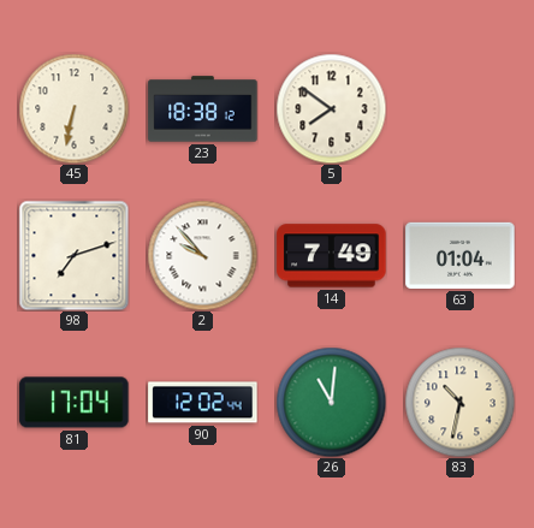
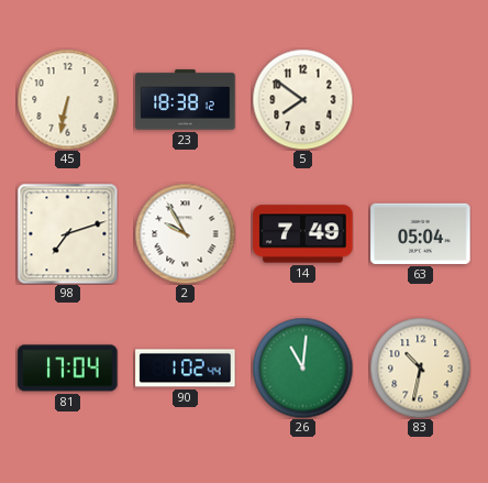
2: 9:53 -> 9:55 (185, 233)
63: 01:04 -> 05:04 (421, 233)
90: 12:02 -> 1:02 (186, 369)
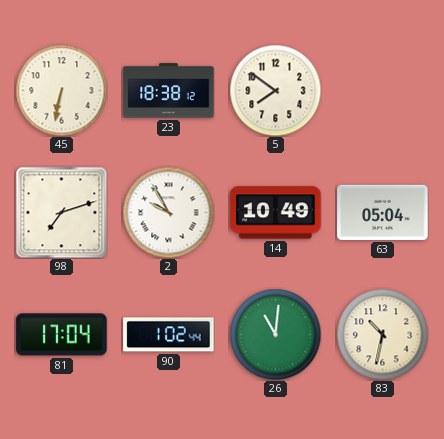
14: 7:49 -> 10:49 (276, 213)
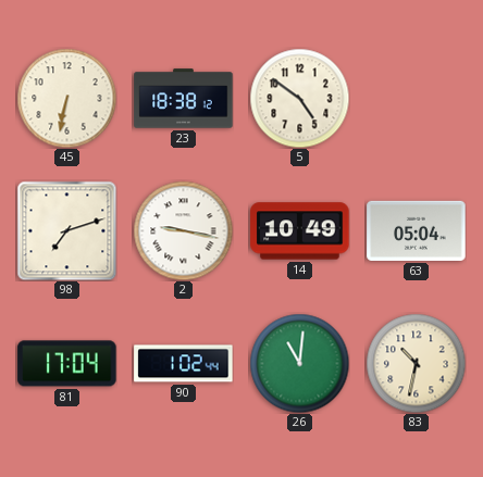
5: 7:51 -> 4:51 (299, 98)
2: 9:55 -> 9:17 (183, 230)
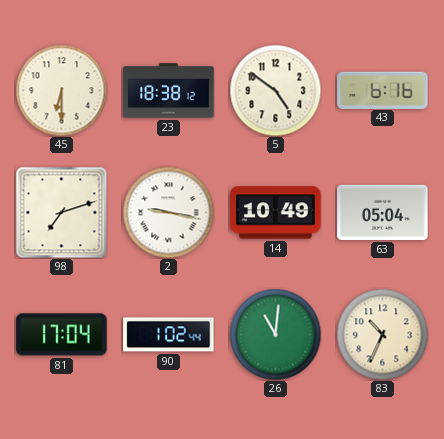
45: 6:32 -> 6:30 (61, 90)
43: none -> 6:16 (383, 90)
83: 10:32 -> 10:34 (382, 334)
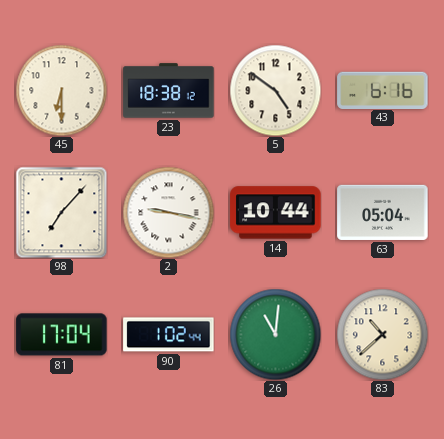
98: 7:12 -> 7:07 (61, 212)
14: 10:49 -> 10:44 (276, 213)
83: 10:34 -> 10:38 (382, 334)
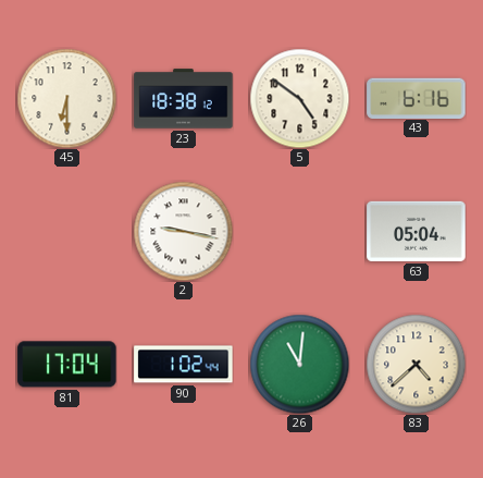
98: 7:07 -> none (61, 212)
14: 10:44 -> none (276, 213)
83: 10:38 -> 4:38 (416, 364)
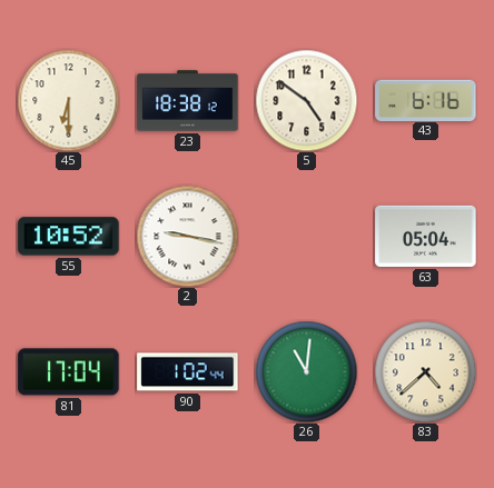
55: none -> 10:52 (69, 237)
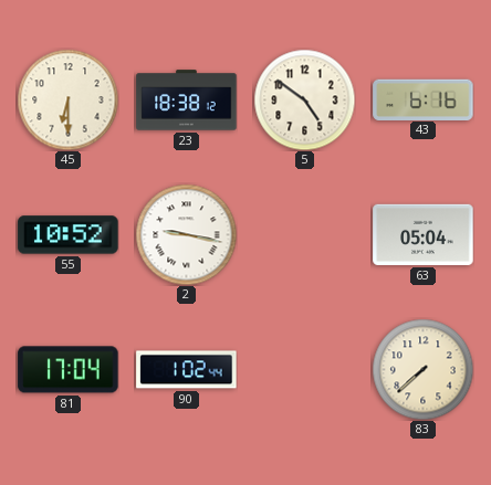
26: 11:01 -> none (306, 371)
83: 4:38 -> 7:38 (422, 369)
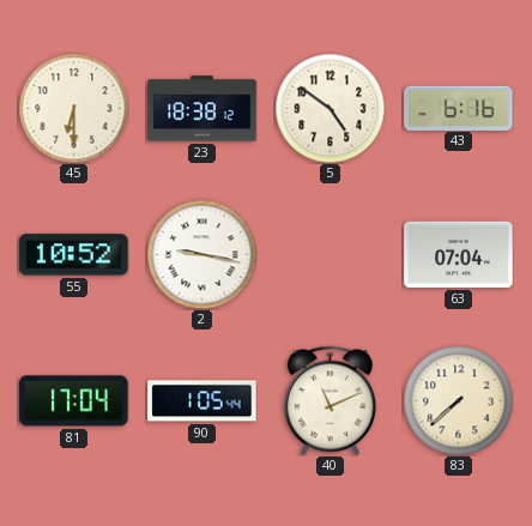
63: 05:04 -> 07:04 (459, 254)
90: 1:02 -> 1:05 (202, 401)
40: none -> 11:11 (330, 400)
